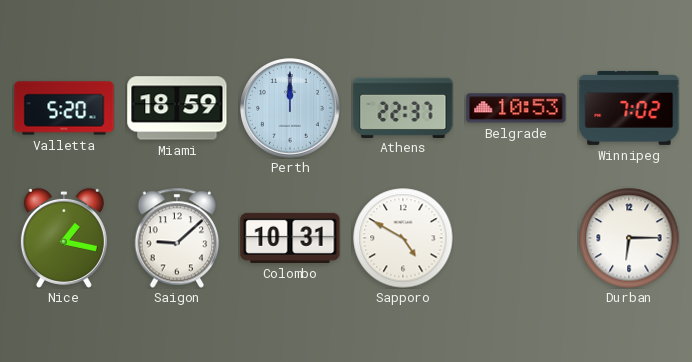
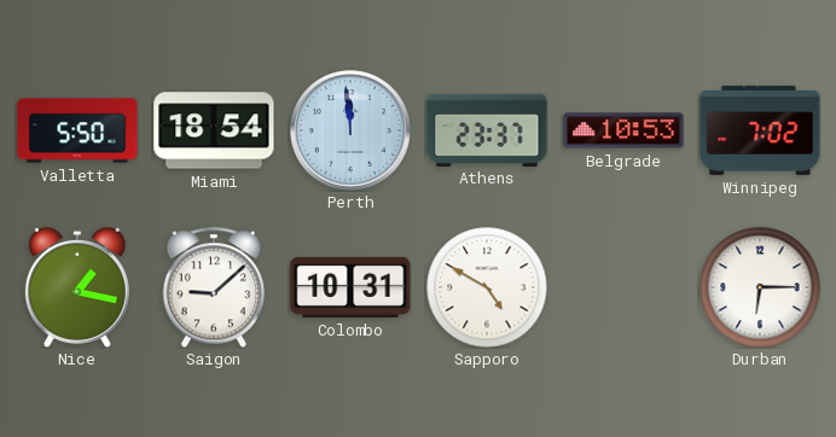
Valletta: 5:20 -> 5:50 (77, 130)
Miami: 18:59 -> 18:54 (214, 130)
Perth: 12:00 -> 11:59 (350, 130)
Athens: 22:37 -> 23:37 (487, 129)
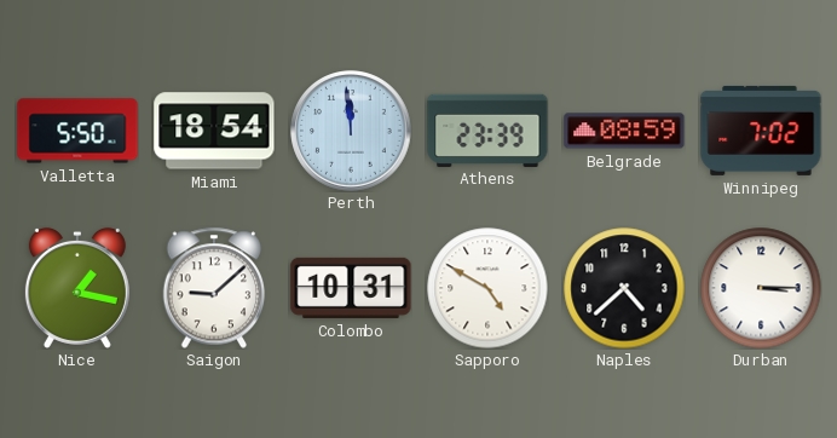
Athens: 23:37 -> 23:39 (487, 129)
Belgrade: 10:53 -> 08:59 (624, 131)
Naples: none -> 4:38 (624, 288)
Durban: 6:15 -> 3:15 (761, 288)
